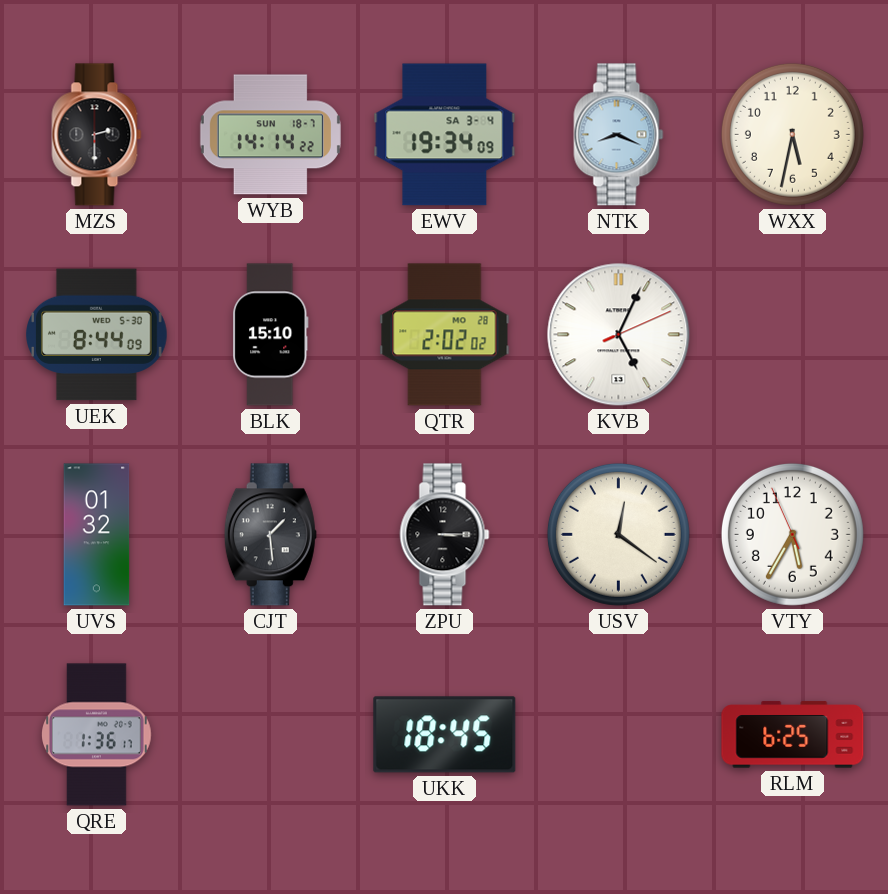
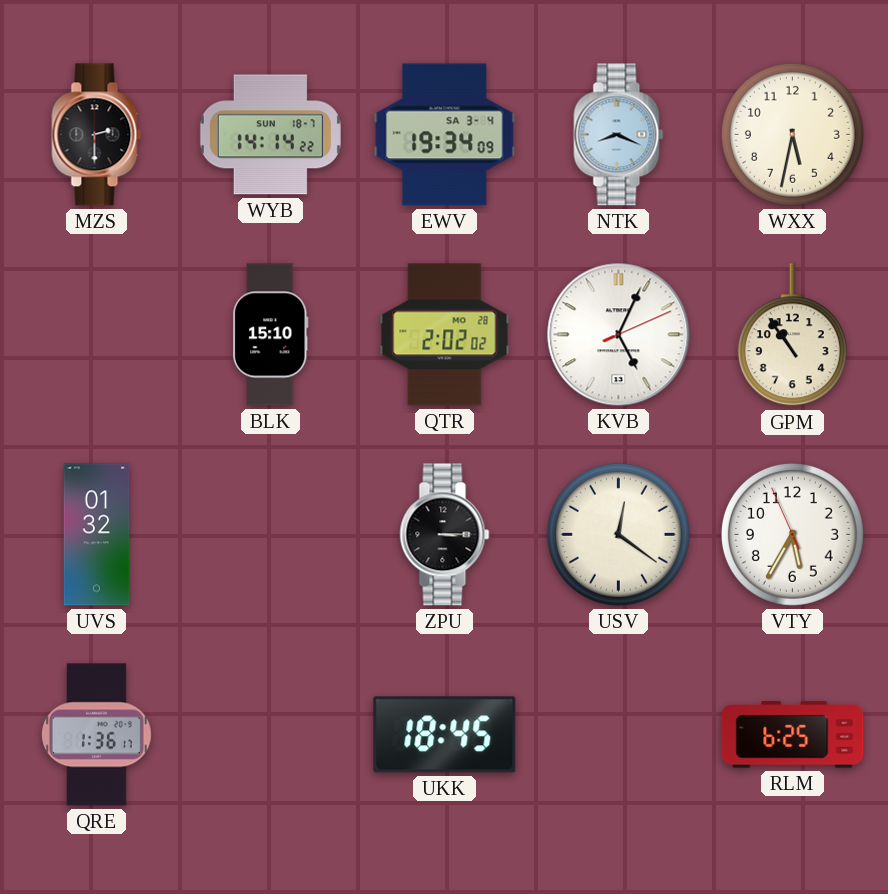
UEK: 8:44 -> none (97, 335)
GPM: none -> 10:54 (792, 335)
CJT: 1:29 -> none (270, 535)
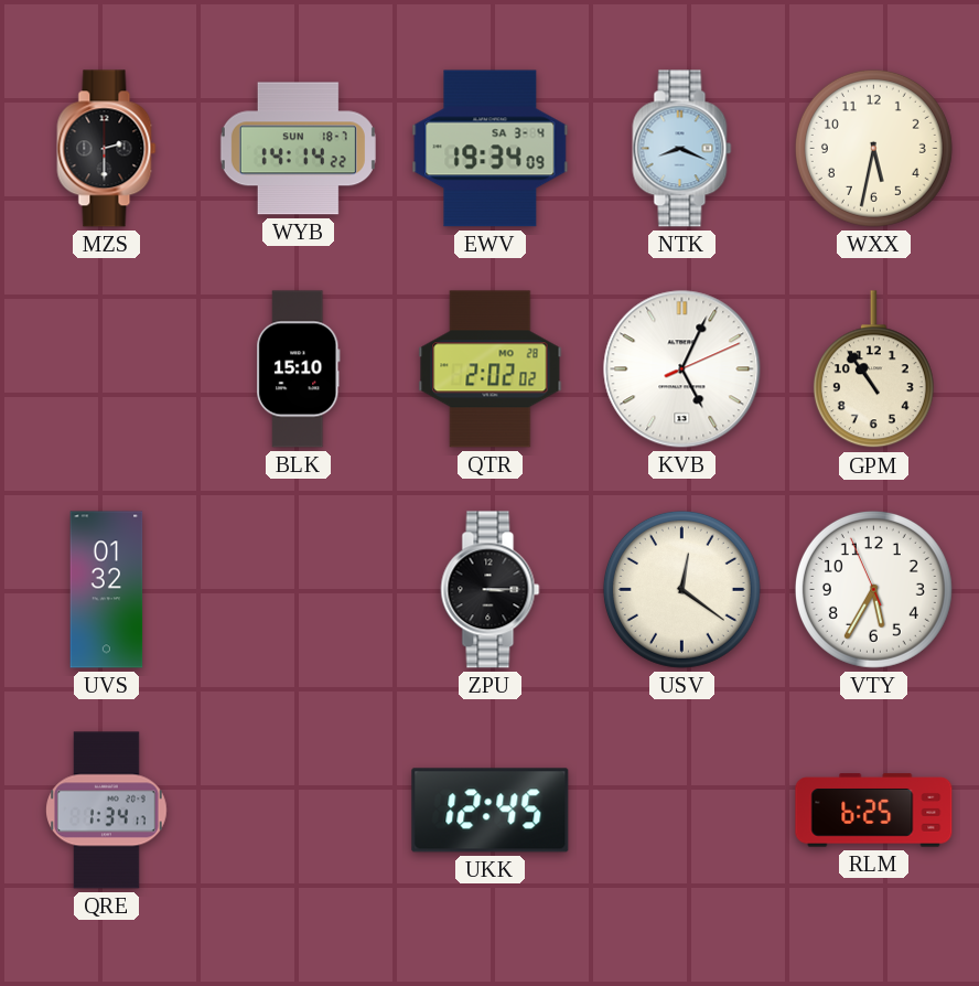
QRE: 1:36 -> 1:34 (107, 811)
UKK: 18:45 -> 12:45 (491, 811)
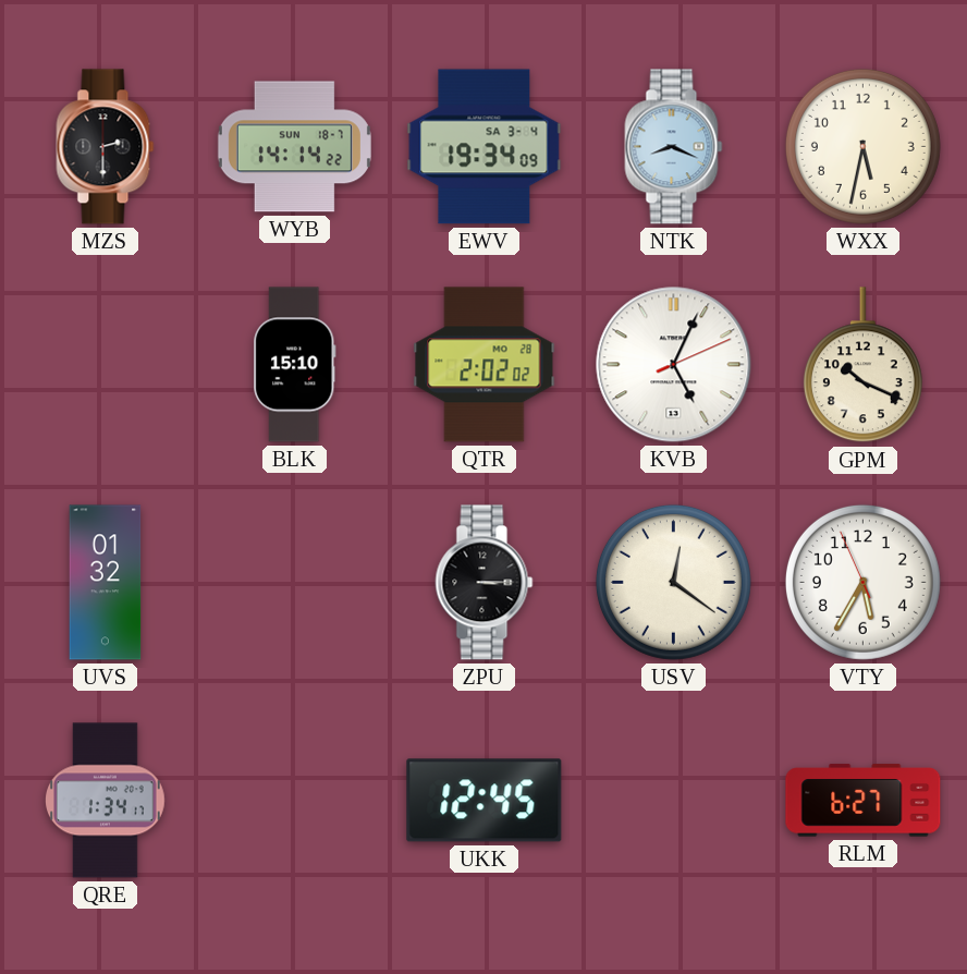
GPM: 10:54 -> 10:19 (862, 365)
RLM: 6:25 -> 6:27 (864, 801)
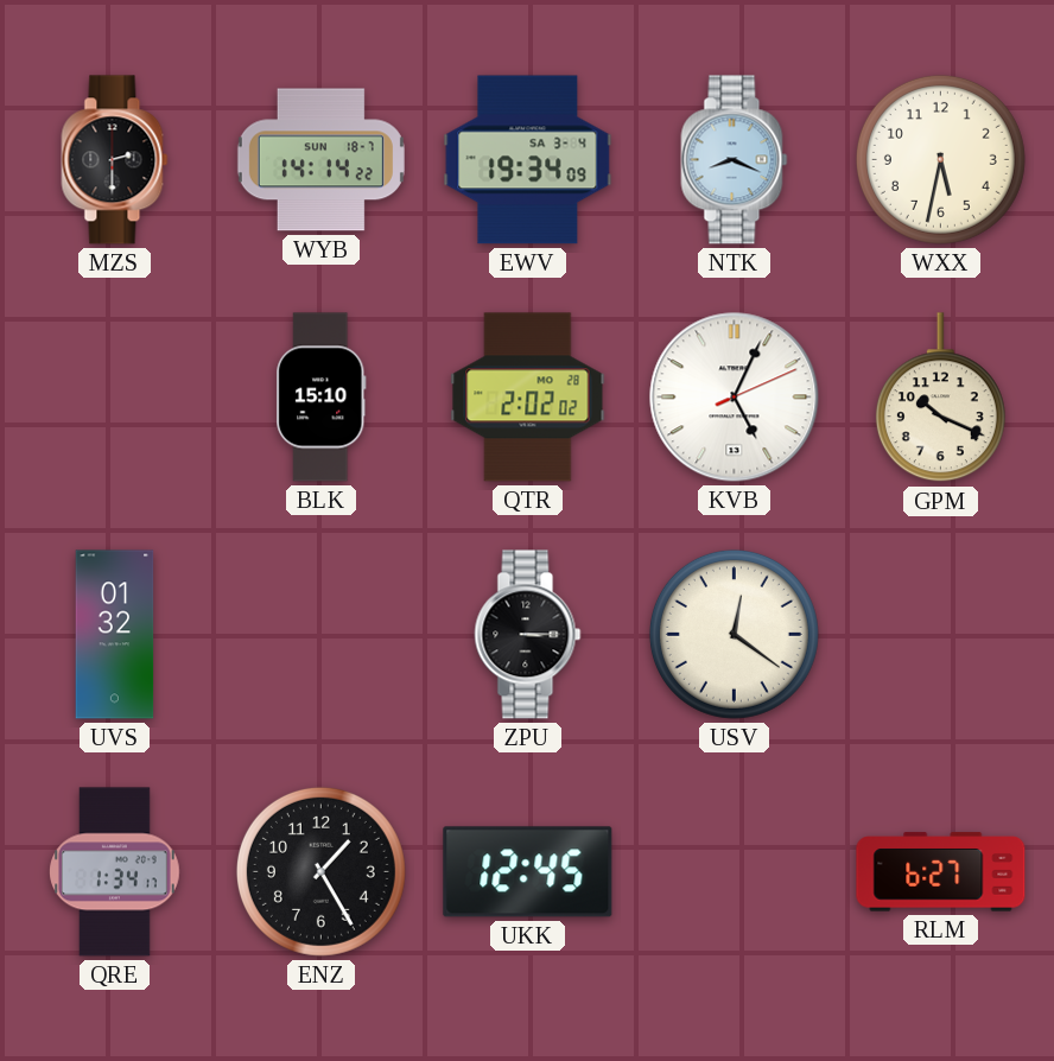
VTY: 5:34 -> none (862, 582)
ENZ: none -> 1:25 (320, 871)
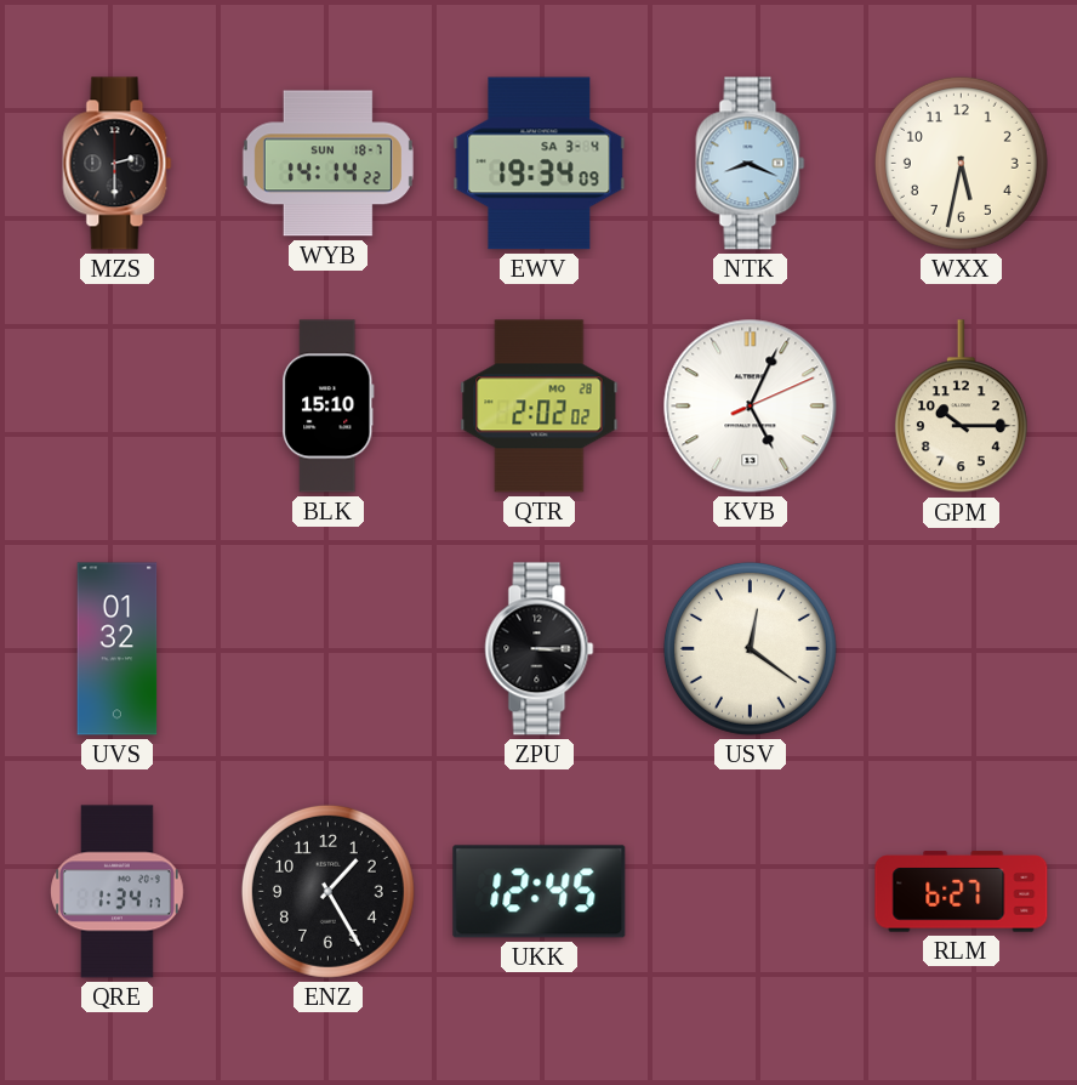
GPM: 10:19 -> 10:15 (961, 407)
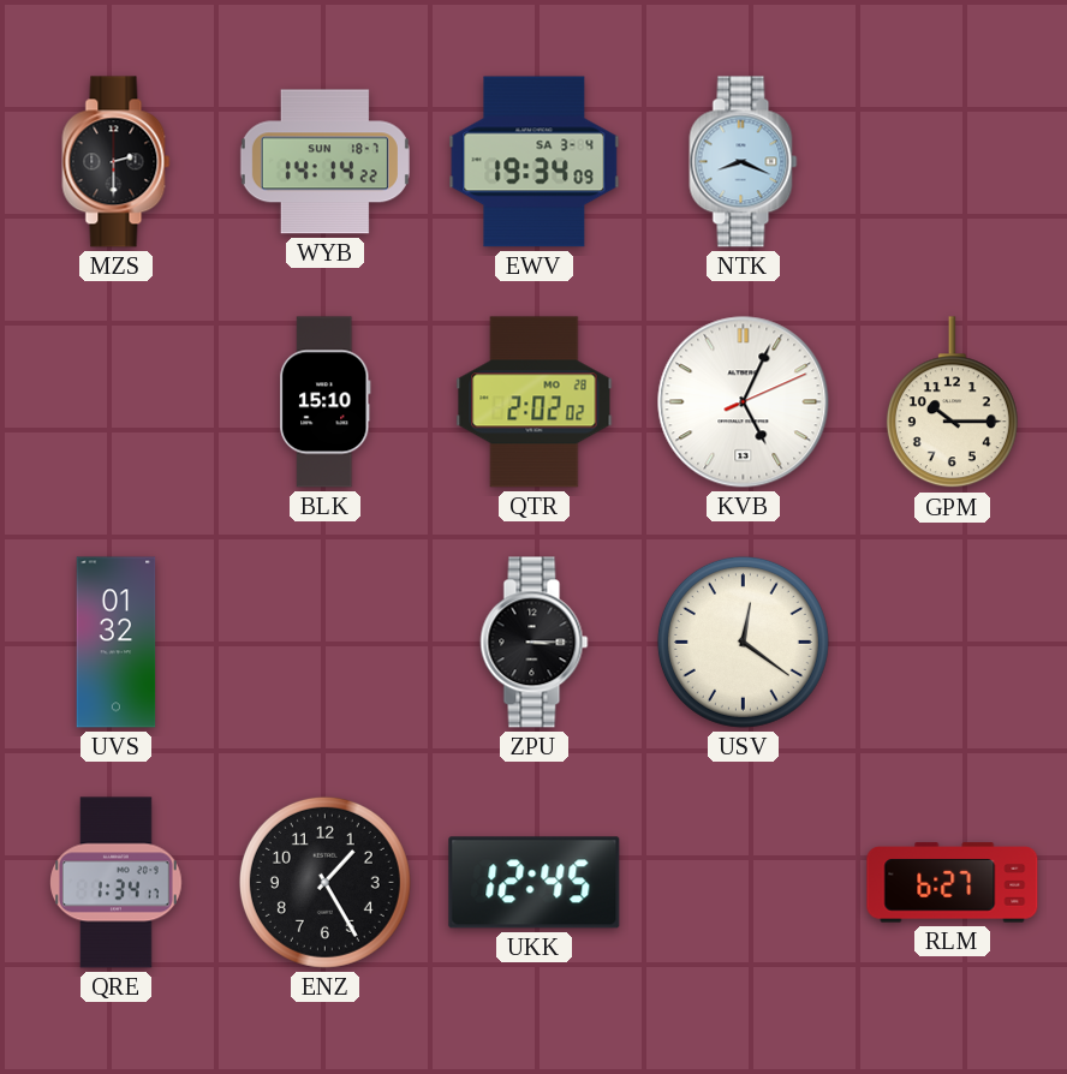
WXX: 5:32 -> none (961, 163)
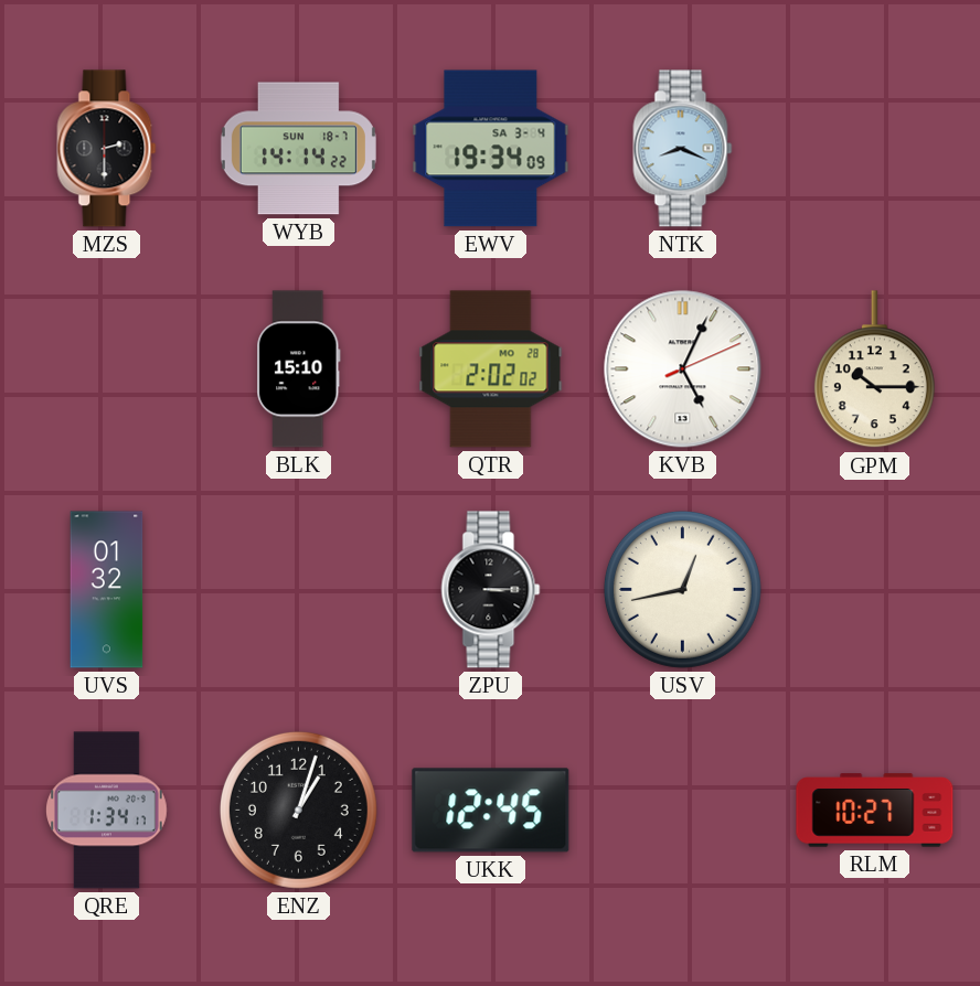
USV: 12:21 -> 12:43 (682, 589)
ENZ: 1:25 -> 1:03 (298, 810)
RLM: 6:27 -> 10:27 (875, 811)
